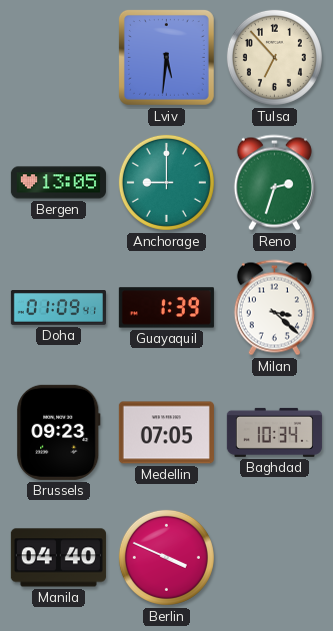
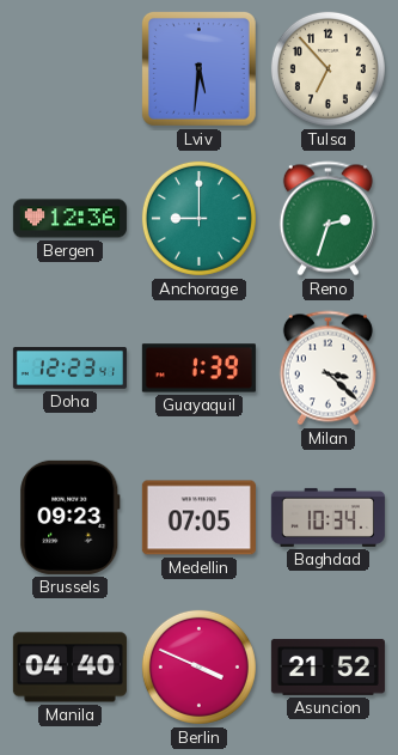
Bergen: 13:05 -> 12:36 (69, 219)
Doha: 01:09 -> 12:23 (69, 369)
Asuncion: none -> 21:52 (327, 668)
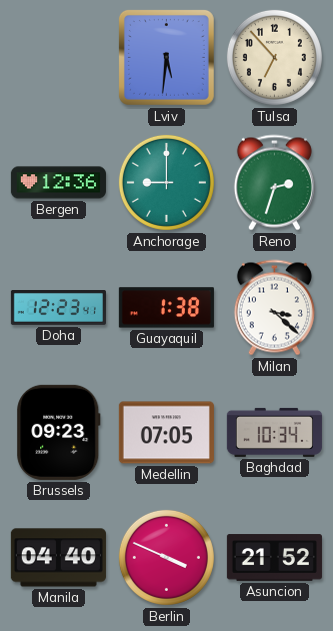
Guayaquil: 1:39 -> 1:38 (166, 308)
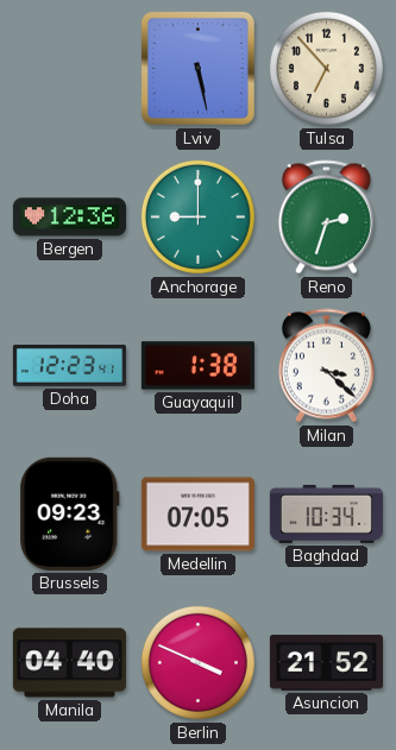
Lviv: 5:31 -> 5:28 (197, 68)
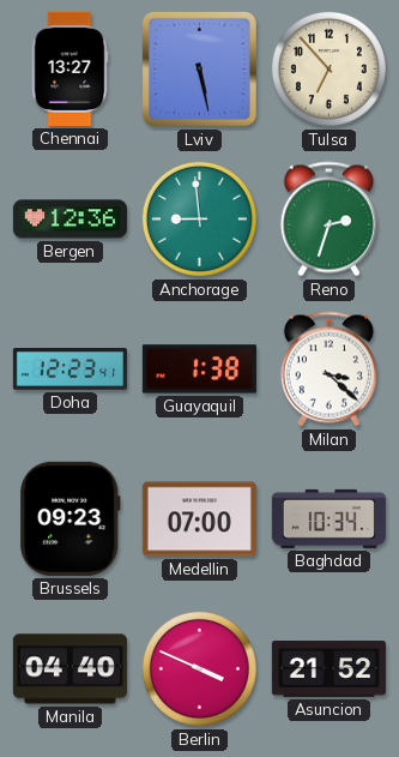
Chennai: none -> 13:27 (69, 68)
Anchorage: 9:00 -> 8:59 (199, 218)
Medellin: 07:05 -> 07:00 (199, 519)
